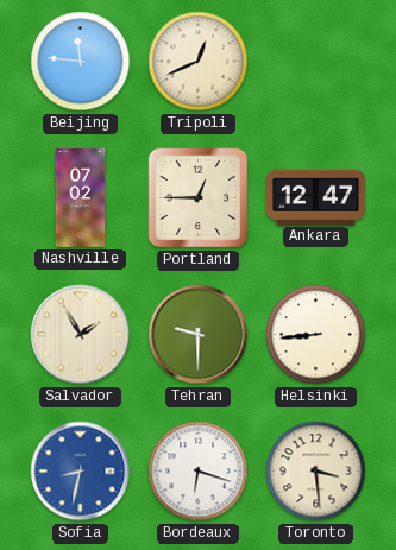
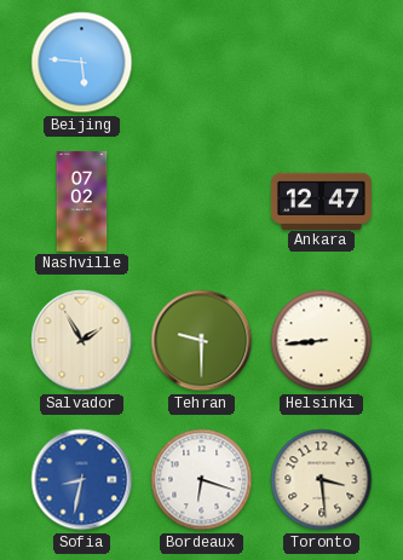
Beijing: 11:46 -> 5:46 (82, 63)
Tripoli: 12:41 -> none (199, 62)
Portland: 12:45 -> none (199, 198)
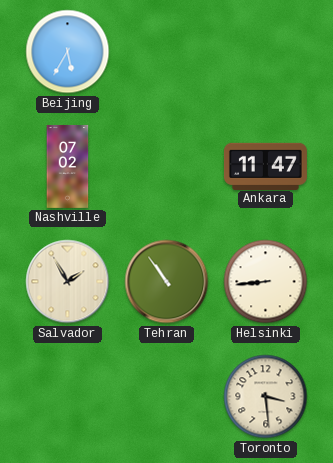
Beijing: 5:46 -> 5:35 (68, 52)
Ankara: 12:47 -> 11:47 (265, 166)
Tehran: 9:30 -> 10:54 (167, 282)
Sofia: 8:32 -> none (82, 480)
Bordeaux: 6:18 -> none (202, 480)
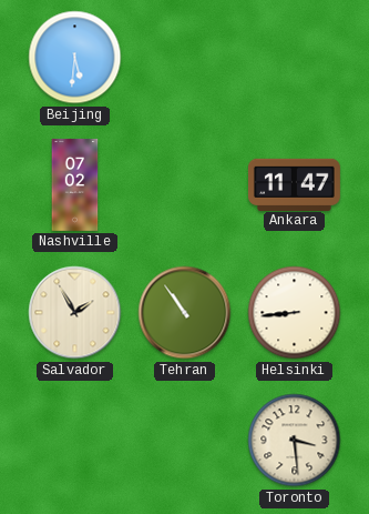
Beijing: 5:35 -> 5:31 (75, 58)
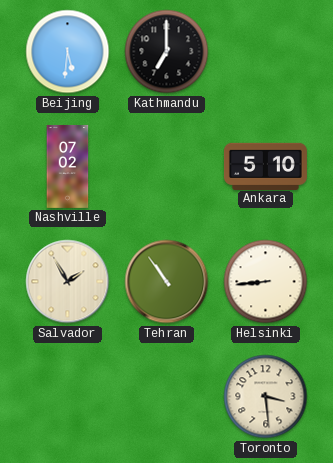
Kathmandu: none -> 7:00 (167, 52)
Ankara: 11:47 -> 5:10 (265, 166)
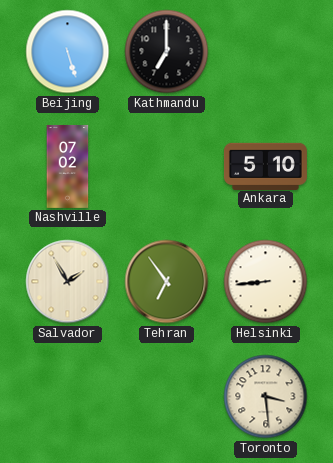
Beijing: 5:31 -> 5:27 (68, 52)
Tehran: 10:54 -> 6:54 (167, 282)
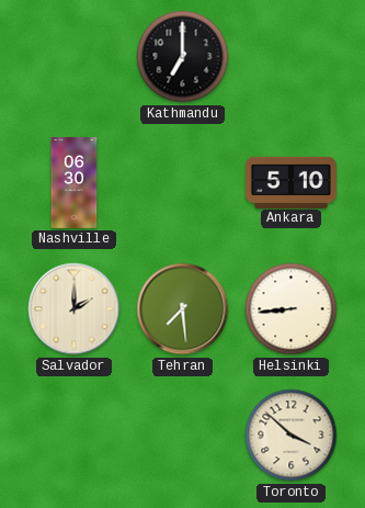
Beijing: 5:27 -> none (68, 52)
Nashville: 07:02 -> 06:30 (75, 182)
Salvador: 1:55 -> 2:00 (75, 309)
Tehran: 6:54 -> 7:29 (183, 309)
Toronto: 3:29 -> 3:52 (292, 436)
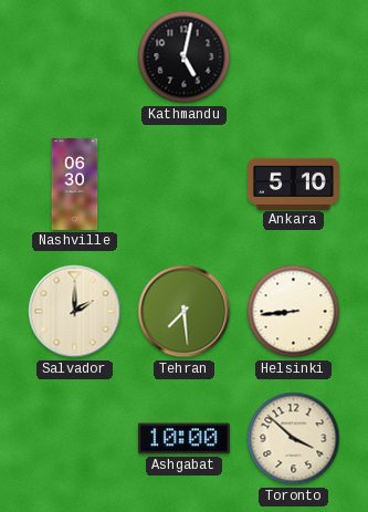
Kathmandu: 7:00 -> 5:02 (185, 58)
Ashgabat: none -> 10:00 (183, 439)
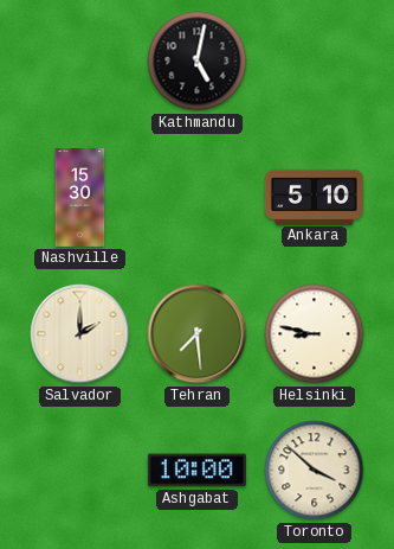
Nashville: 06:30 -> 15:30 (80, 197)
Helsinki: 8:44 -> 8:47 (315, 334)
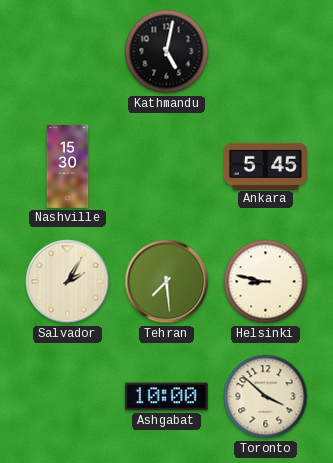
Ankara: 5:10 -> 5:45 (265, 166)
Salvador: 2:00 -> 2:05 (68, 282)
